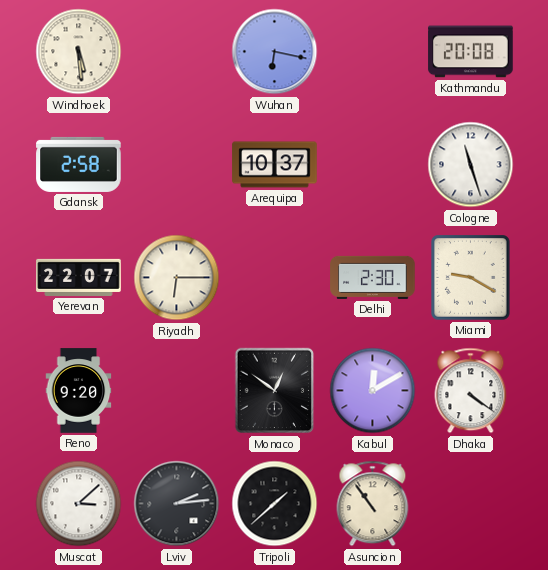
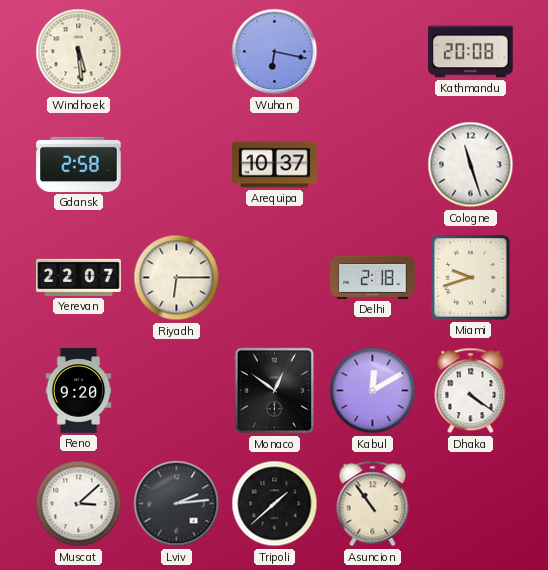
Delhi: 2:30 -> 2:18 (373, 277)
Miami: 9:20 -> 9:42 (471, 278)
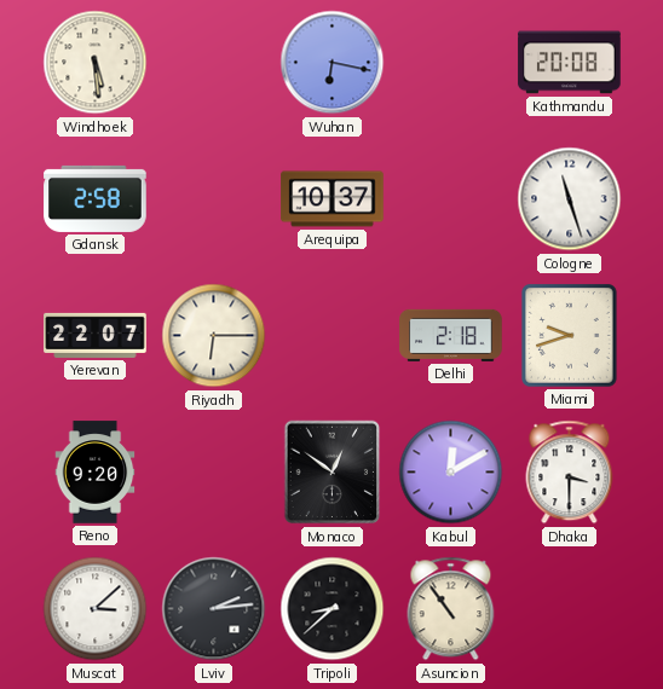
Dhaka: 4:21 -> 3:30 (570, 473)
Tripoli: 1:38 -> 8:38 (333, 609)
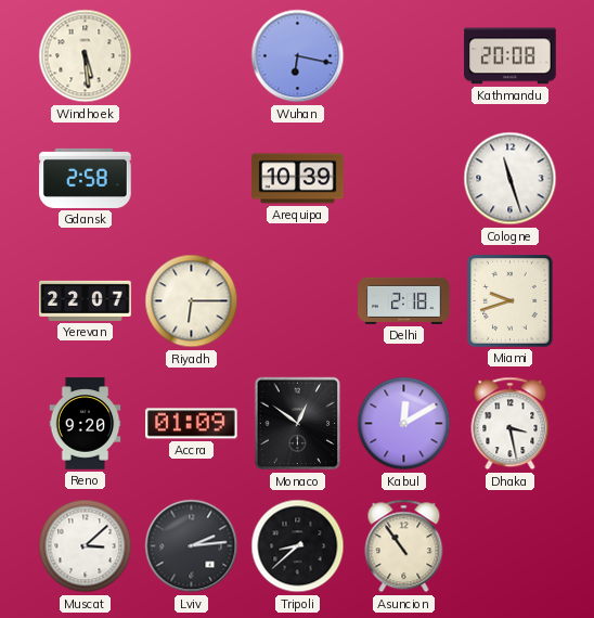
Arequipa: 10:37 -> 10:39 (298, 179)
Accra: none -> 01:09 (192, 424)
Dhaka: 3:30 -> 3:28 (511, 424)
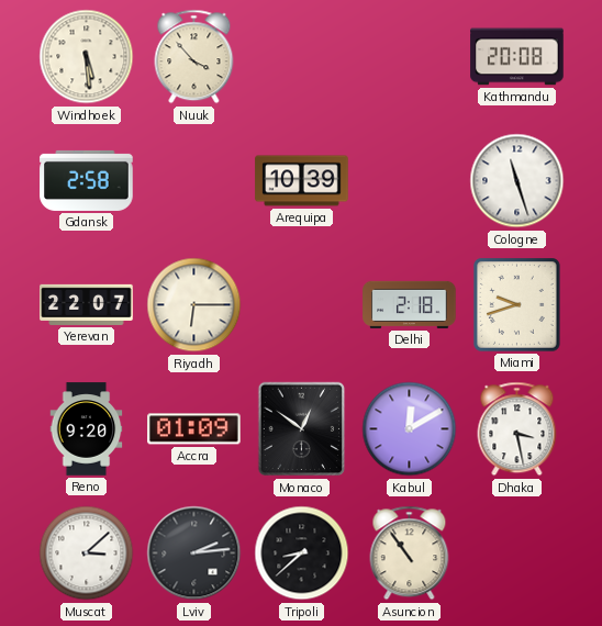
Nuuk: none -> 3:53 (194, 57)
Wuhan: 6:17 -> none (298, 56)
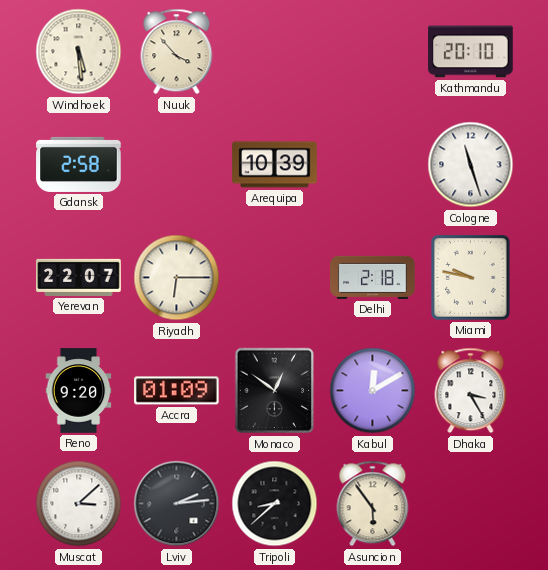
Kathmandu: 20:08 -> 20:10 (471, 52)
Miami: 9:42 -> 9:47 (471, 278)
Dhaka: 3:28 -> 3:25 (471, 391)
Asuncion: 10:54 -> 5:54 (373, 504)
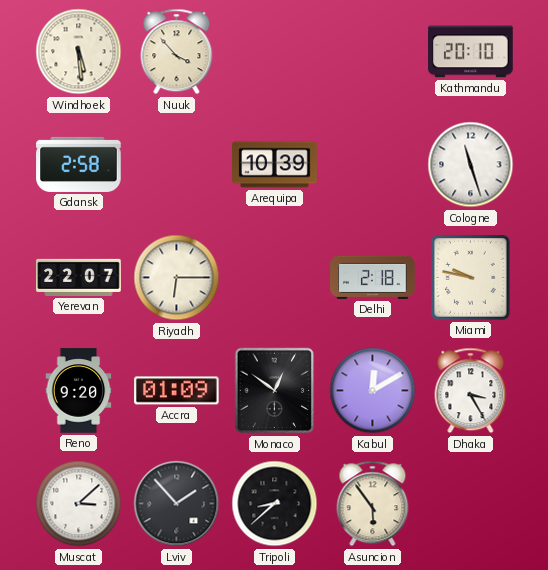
Lviv: 2:14 -> 1:53 (177, 504)
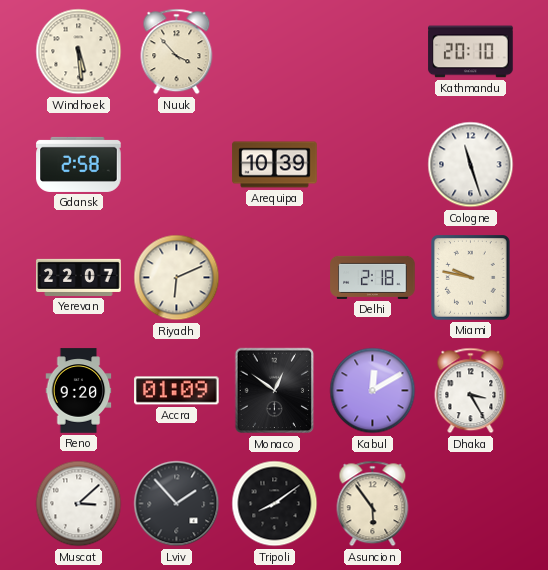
Riyadh: 6:15 -> 6:11 (177, 278)
Tripoli: 8:38 -> 8:09 (275, 504)
